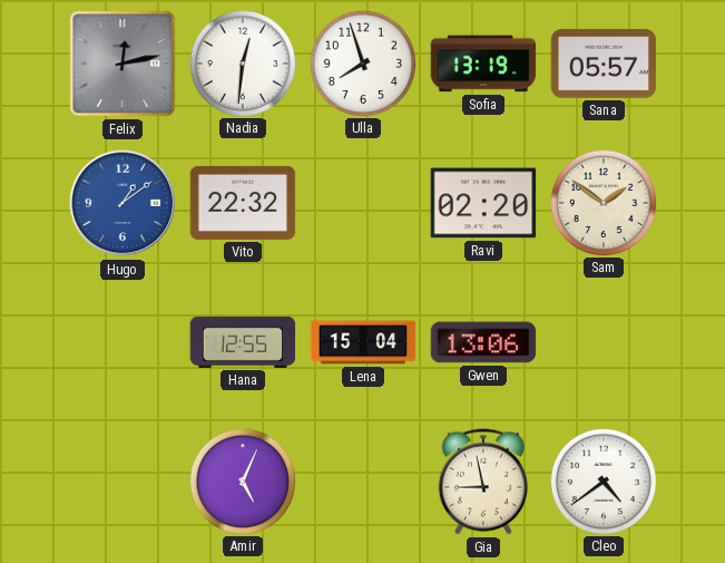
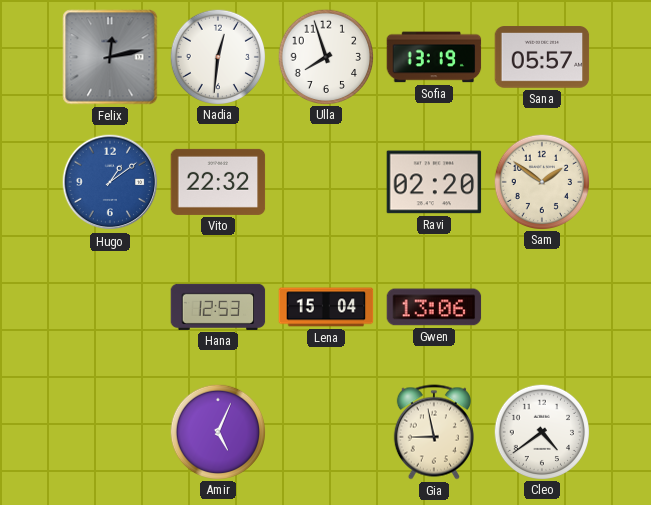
Hana: 12:55 -> 12:53 (218, 307)
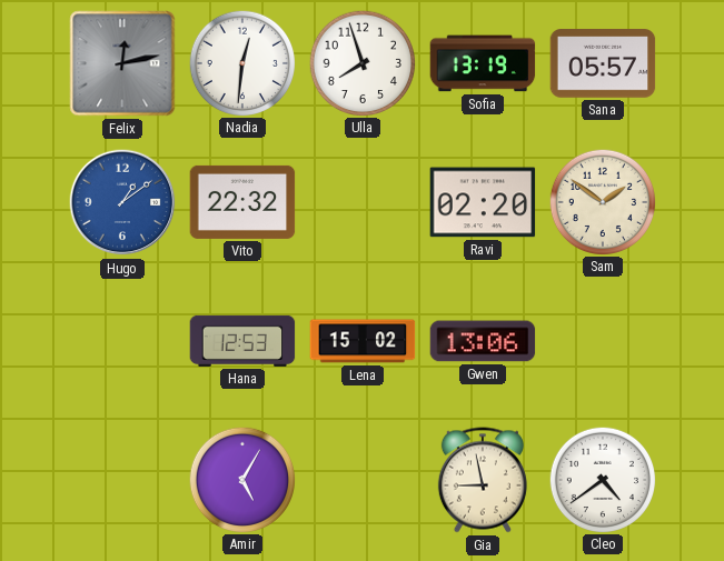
Lena: 15:04 -> 15:02 (363, 341)
Amir: 5:04 -> 5:05 (241, 479)
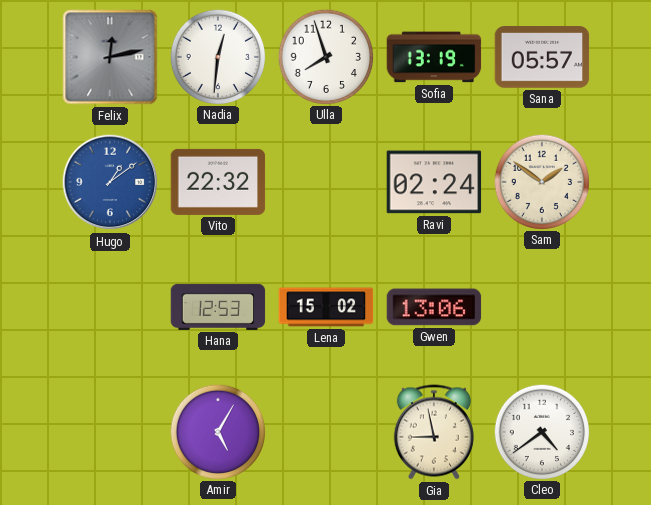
Ravi: 02:20 -> 02:24 (434, 182)
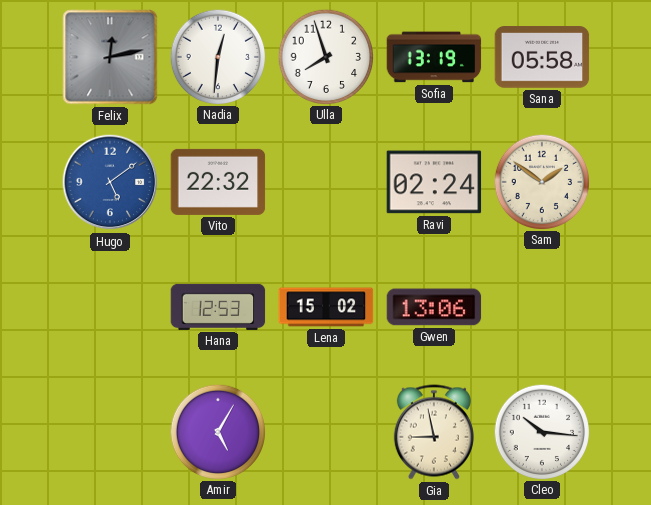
Sana: 05:57 -> 05:58 (542, 57)
Hugo: 1:09 -> 5:09 (110, 182)
Cleo: 4:39 -> 10:16 (541, 431)
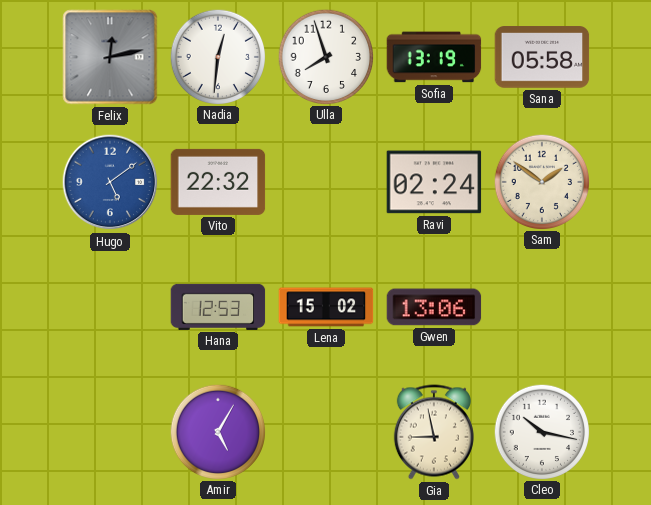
Cleo: 10:16 -> 10:17 (541, 431)
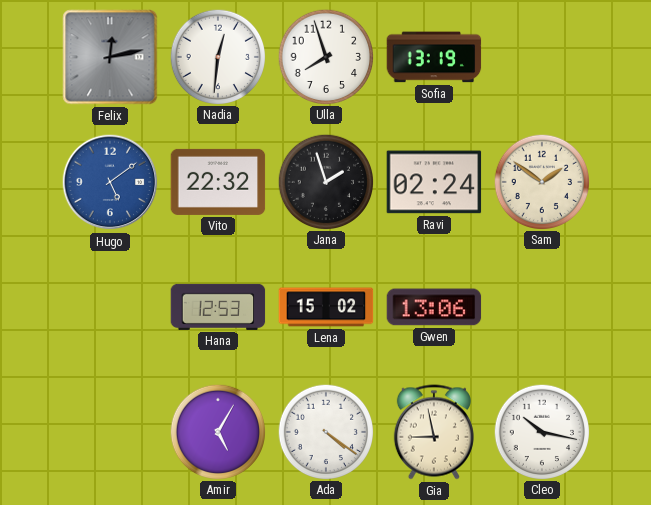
Sana: 05:58 -> none (542, 57)
Jana: none -> 1:57 (325, 181)
Ada: none -> 4:21 (325, 431)
